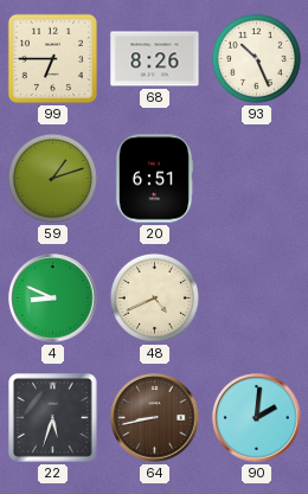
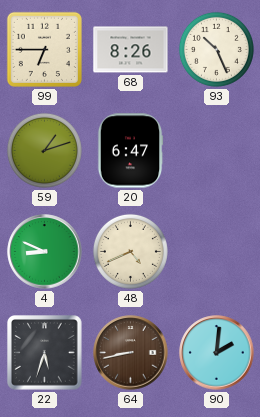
20: 6:51 -> 6:47 (130, 151)
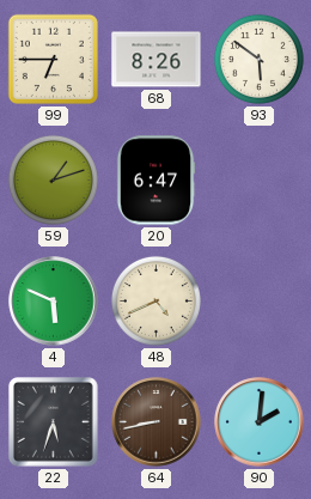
93: 10:26 -> 5:51 (258, 59)
4: 8:49 -> 5:49 (54, 302)
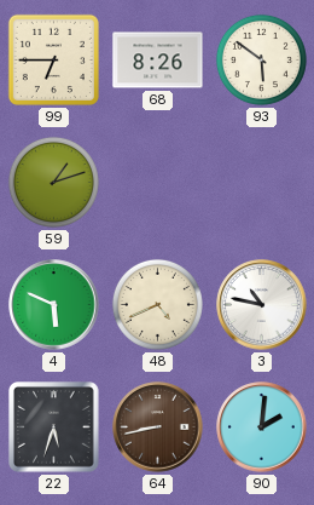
20: 6:47 -> none (155, 181)
3: none -> 10:47 (262, 305)
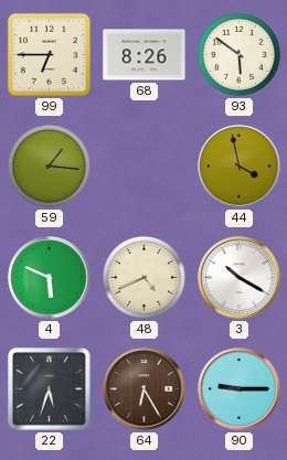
59: 1:12 -> 1:16 (49, 165)
44: none -> 3:58 (240, 167)
3: 10:47 -> 10:20 (240, 278)
64: 8:43 -> 6:25 (145, 389)
90: 2:01 -> 9:15 (240, 389)
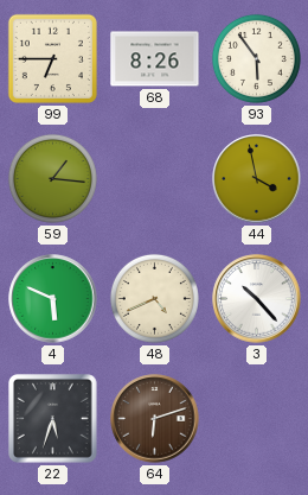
93: 5:51 -> 5:54 (256, 58)
3: 10:20 -> 10:23 (257, 299)
64: 6:25 -> 6:12 (155, 419)
90: 9:15 -> none (240, 389)
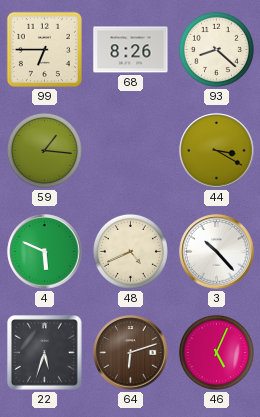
93: 5:54 -> 8:22 (216, 49)
44: 3:58 -> 3:20 (217, 151)
46: none -> 5:04 (216, 352)
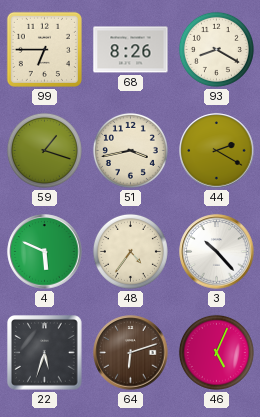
93: 8:22 -> 8:20 (216, 49)
59: 1:16 -> 1:18 (44, 150)
51: none -> 3:43 (130, 150)
44: 3:20 -> 2:20 (217, 151)
48: 4:41 -> 4:36 (130, 251)
